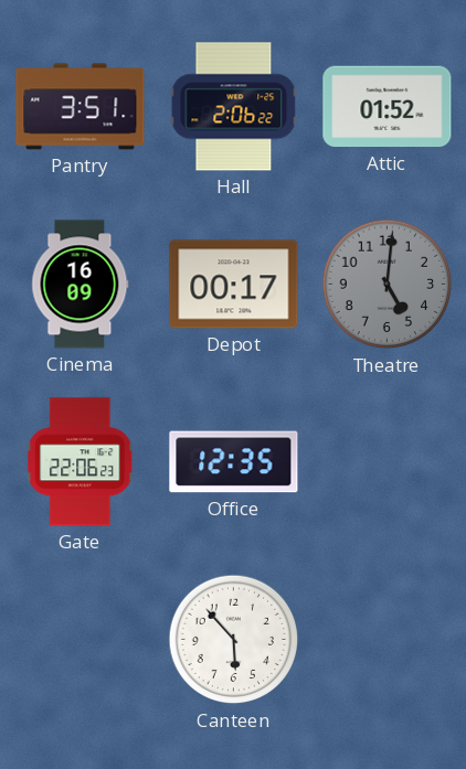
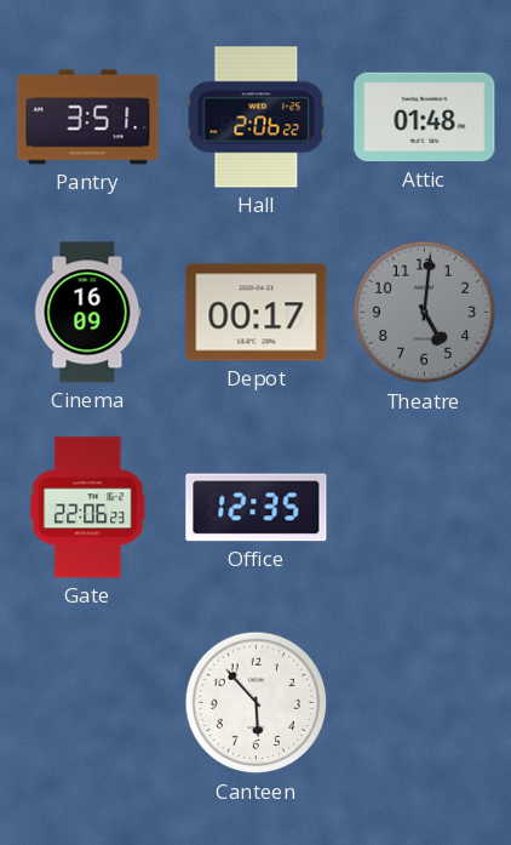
Attic: 01:52 -> 01:48 (425, 118)
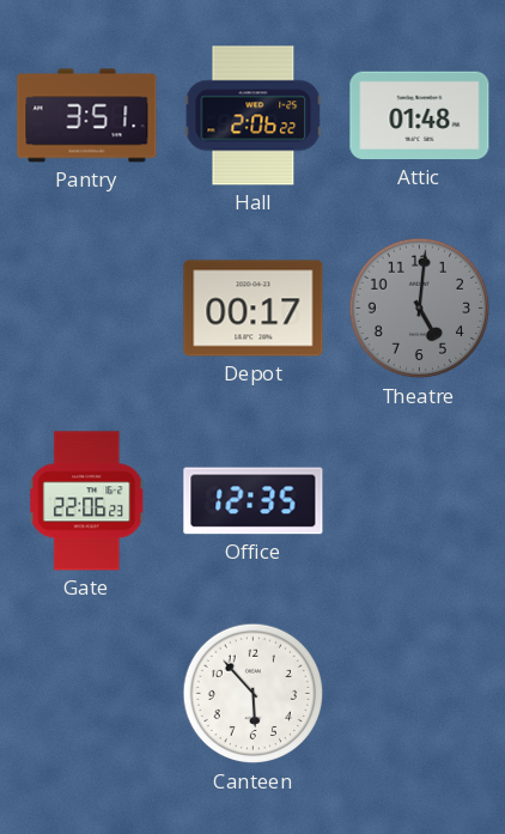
Cinema: 16:09 -> none (88, 313)
